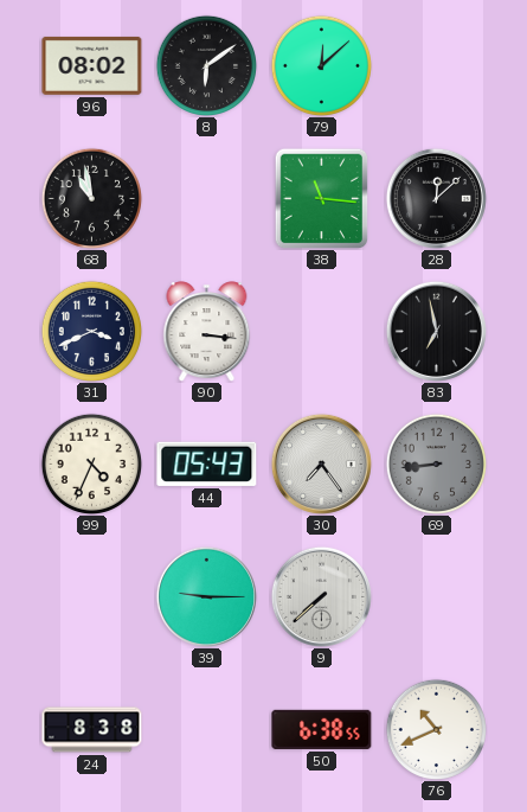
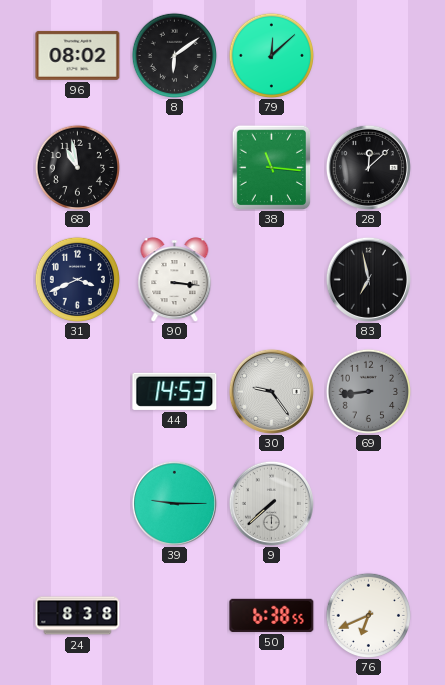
99: 4:34 -> none (91, 463)
44: 05:43 -> 14:53 (175, 391)
30: 7:24 -> 9:24 (271, 391)
76: 10:41 -> 6:41 (368, 615)
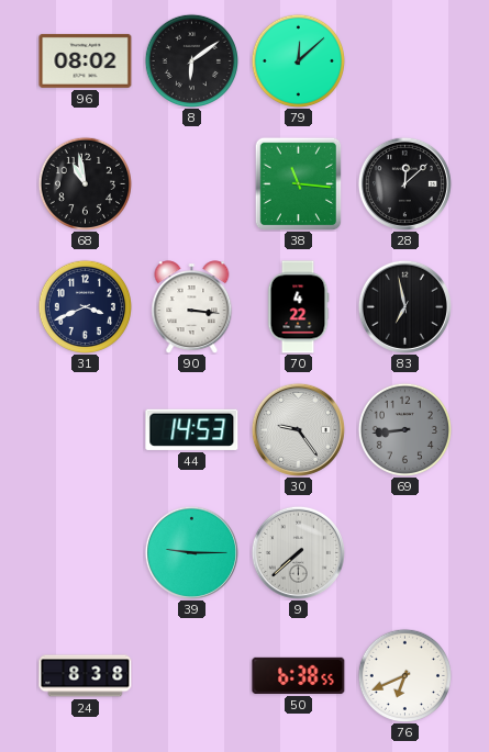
70: none -> 4:22 (298, 307)
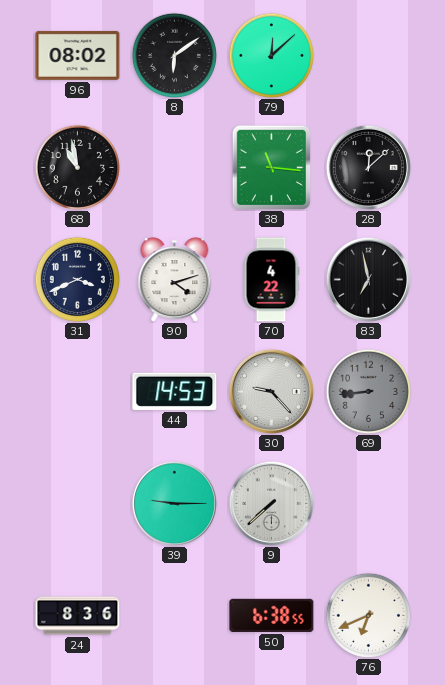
90: 3:16 -> 4:12 (175, 280)
30: 9:24 -> 9:23 (271, 391)
24: 8:38 -> 8:36 (78, 616)
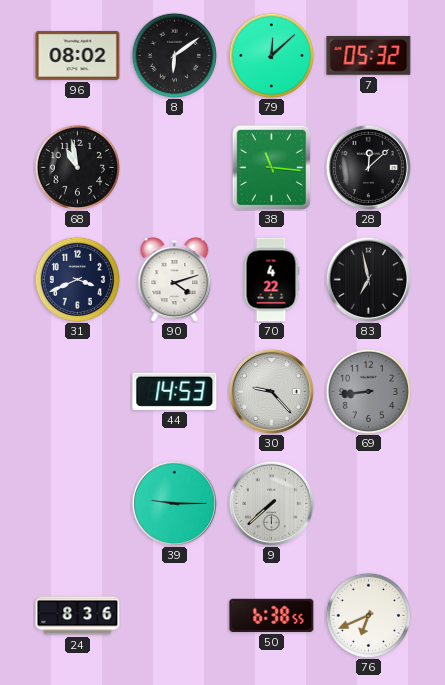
7: none -> 05:32 (369, 55)
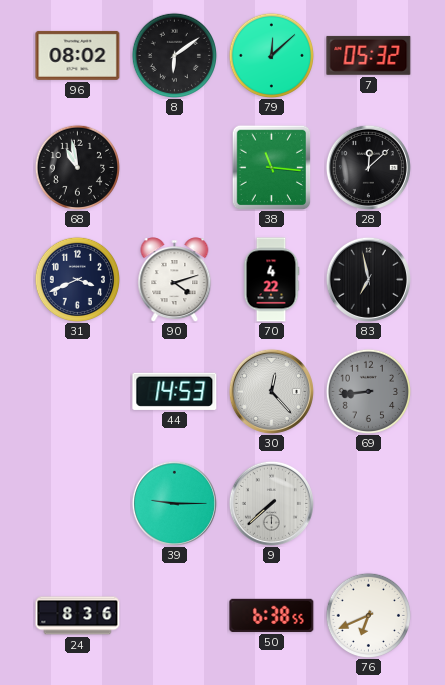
30: 9:23 -> 12:23 (271, 391)
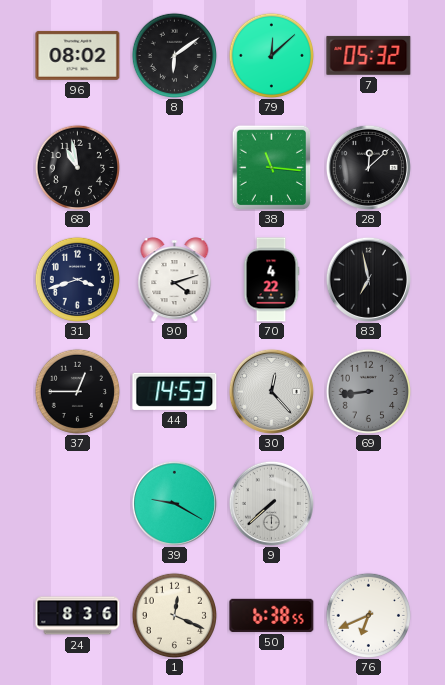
31: 3:41 -> 3:42 (77, 279)
37: none -> 12:45 (77, 391)
39: 9:15 -> 9:20 (174, 503)
1: none -> 12:19 (174, 615)
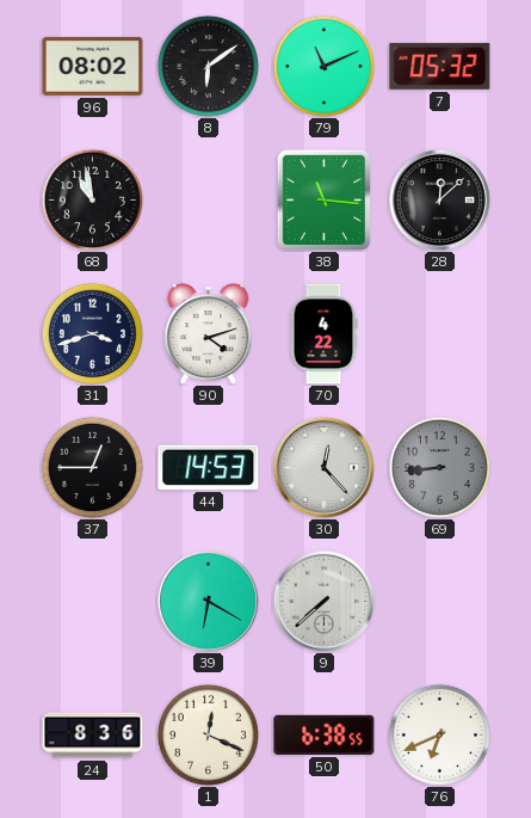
79: 12:08 -> 11:11 (323, 66)
83: 6:58 -> none (368, 279)
39: 9:20 -> 6:20 (208, 601)
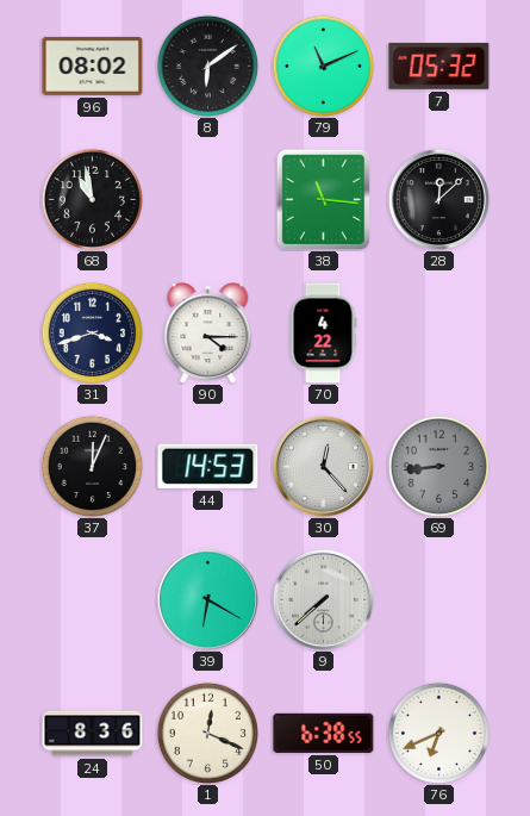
90: 4:12 -> 4:15 (208, 334)
37: 12:45 -> 12:04 (92, 466)
